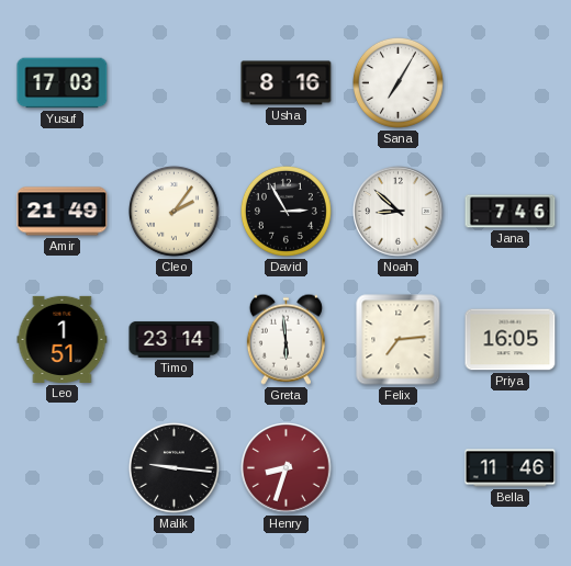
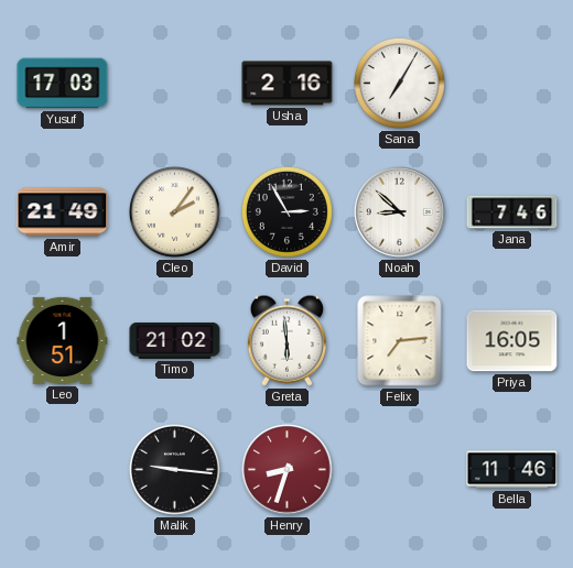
Usha: 8:16 -> 2:16 (288, 84)
Timo: 23:14 -> 21:02 (175, 340)
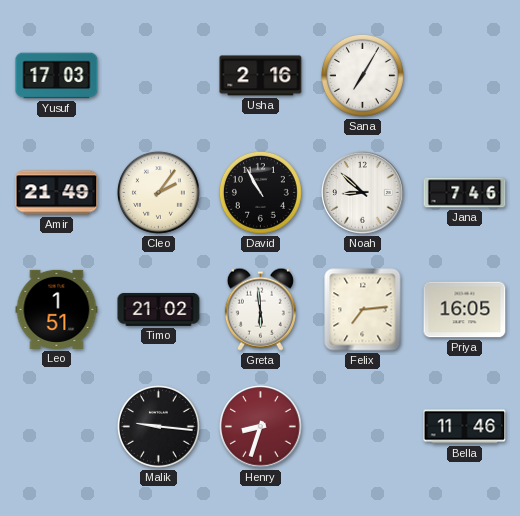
David: 2:55 -> 10:55 (260, 192)
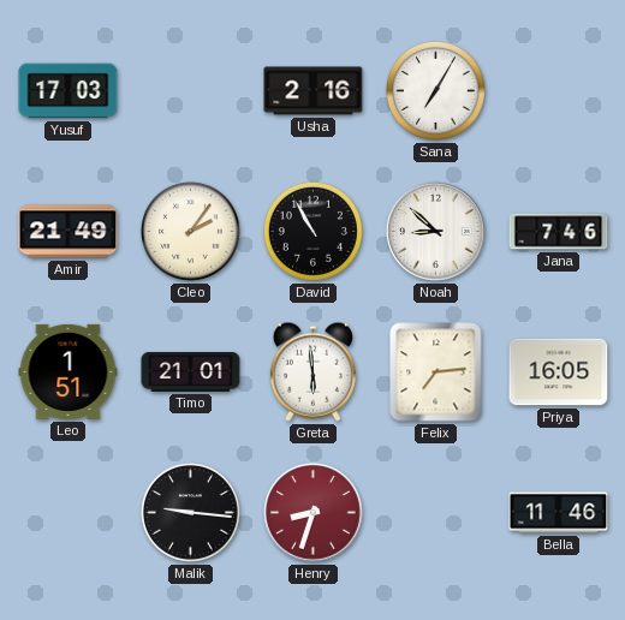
Timo: 21:02 -> 21:01 (191, 371)
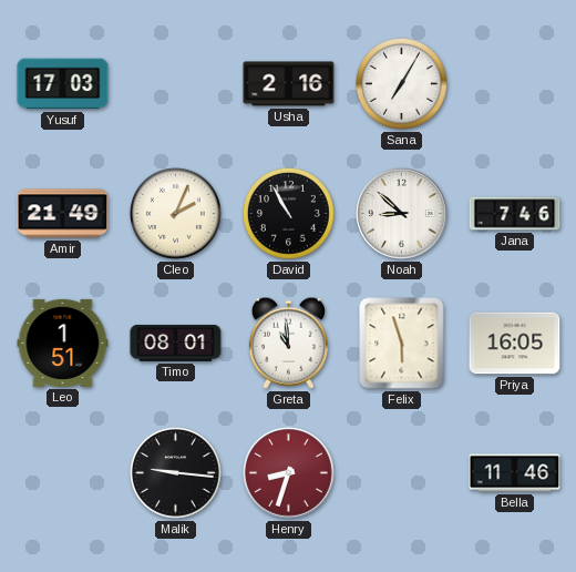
Cleo: 2:06 -> 2:04 (175, 213)
Timo: 21:01 -> 08:01 (176, 343)
Greta: 5:59 -> 10:59 (288, 343)
Felix: 7:14 -> 5:57 (402, 344)
